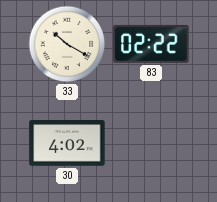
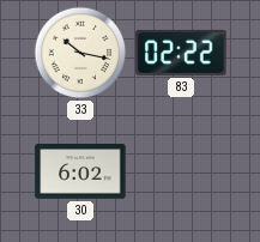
33: 10:20 -> 10:17 (80, 53)
30: 4:02 -> 6:02 (80, 173)
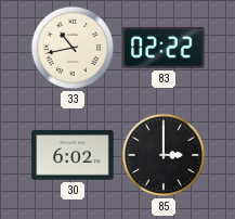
33: 10:17 -> 10:43 (73, 48)
85: none -> 3:00 (164, 155)
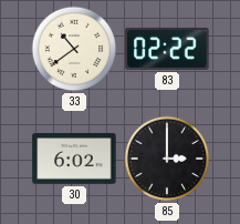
33: 10:43 -> 10:39 (74, 49)
